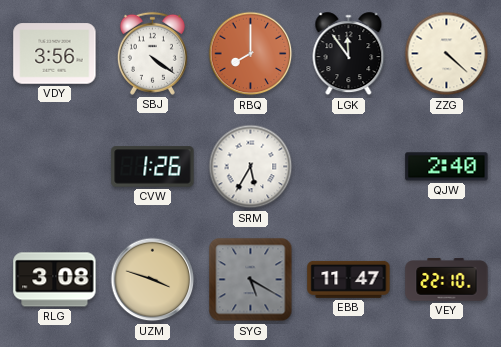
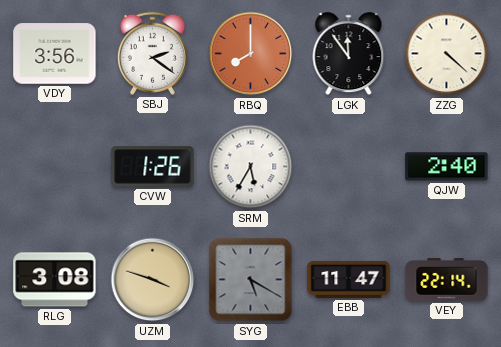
SBJ: 4:21 -> 2:21 (152, 53)
VEY: 22:10 -> 22:14 (447, 280)
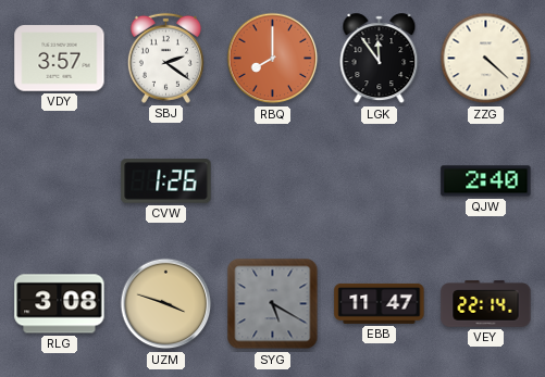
VDY: 3:56 -> 3:57 (60, 59)
SRM: 5:35 -> none (251, 167)
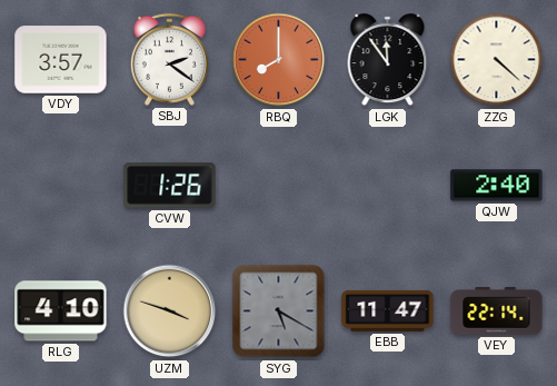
RLG: 3:08 -> 4:10 (61, 311)
